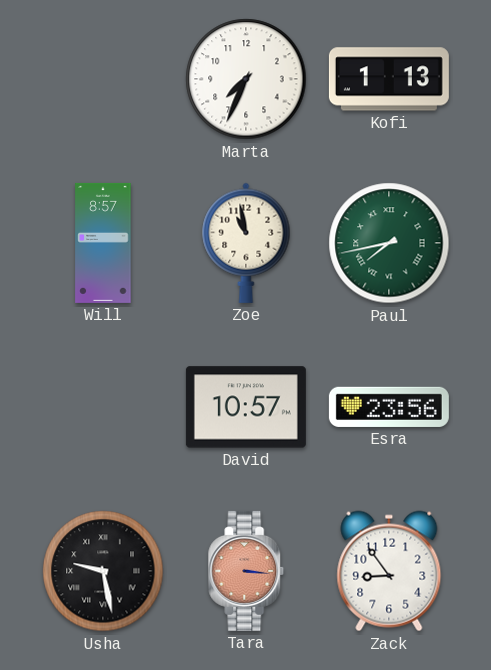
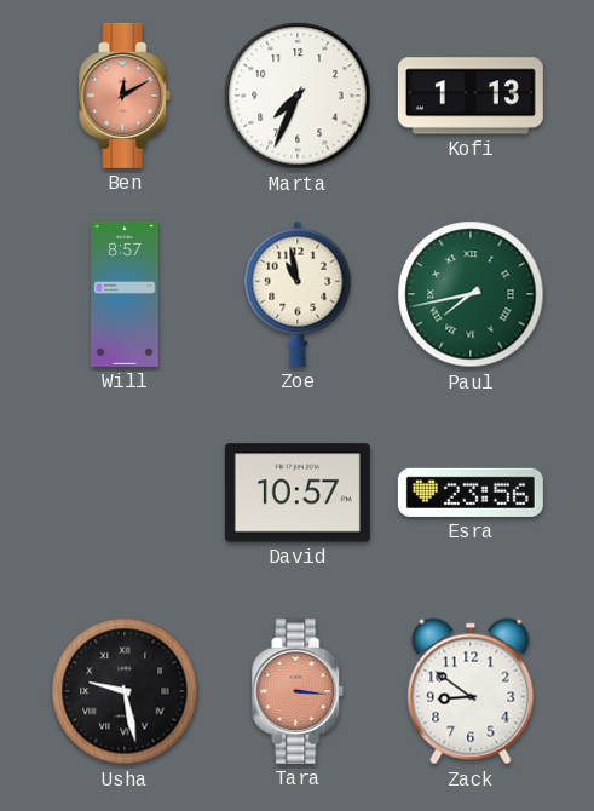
Ben: none -> 12:10 (125, 96)
Zack: 8:54 -> 8:51 (471, 691)
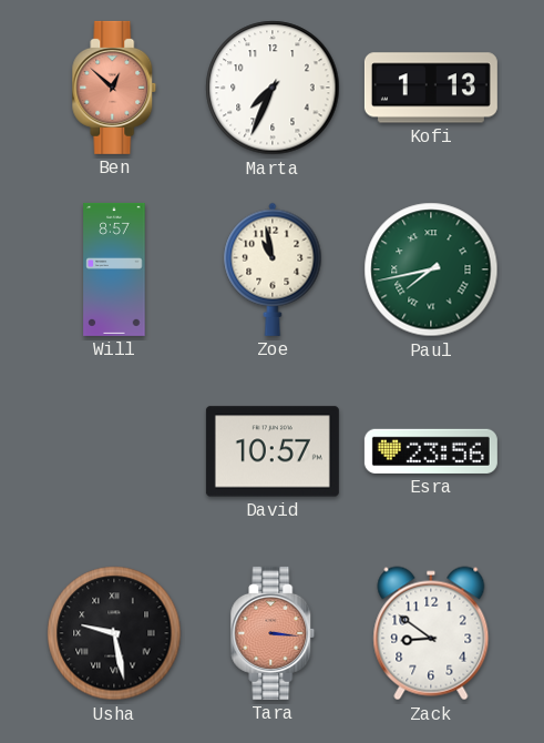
Ben: 12:10 -> 12:52 (114, 88)
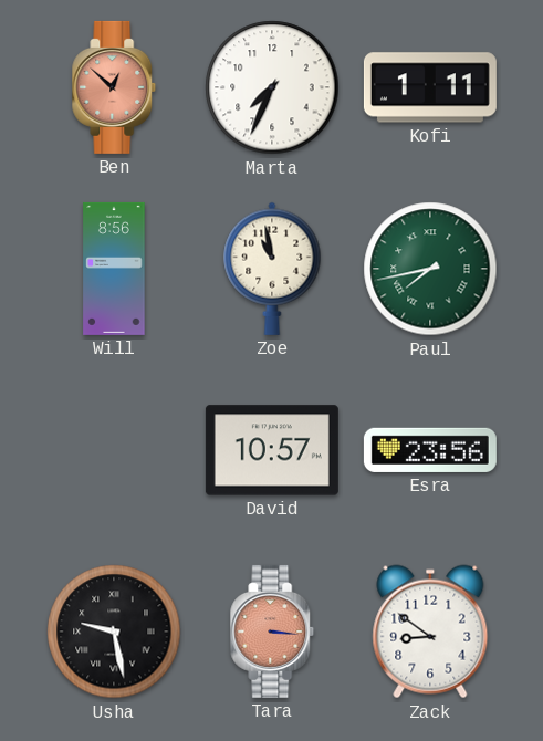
Kofi: 1:13 -> 1:11 (430, 87)
Will: 8:57 -> 8:56 (114, 269)
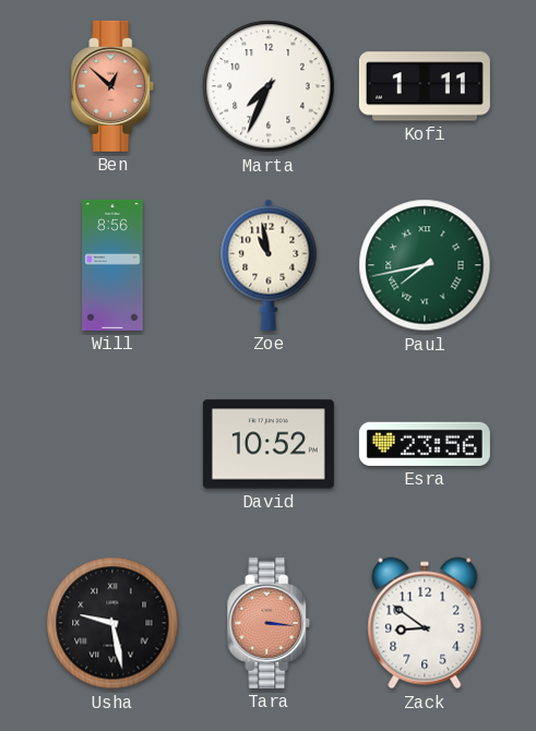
David: 10:57 -> 10:52 (269, 444)
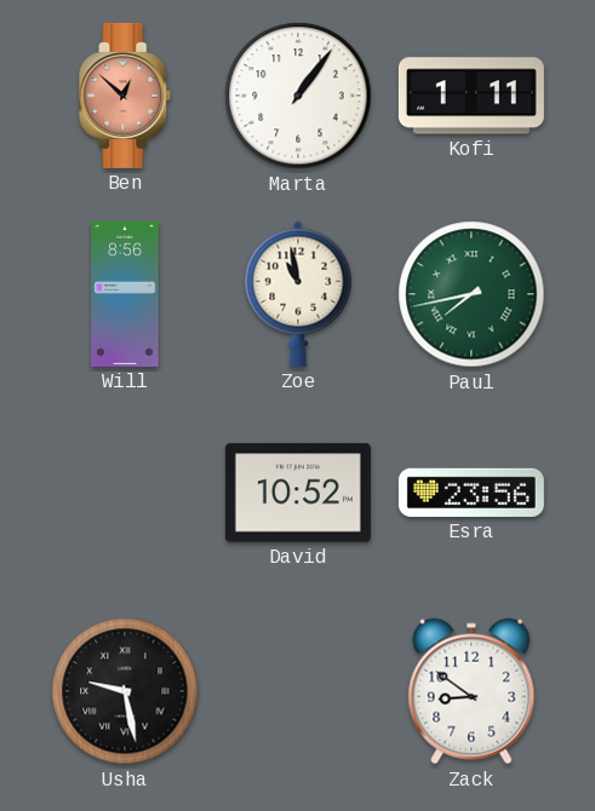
Marta: 7:34 -> 1:06 (298, 96)
Tara: 3:16 -> none (269, 623)
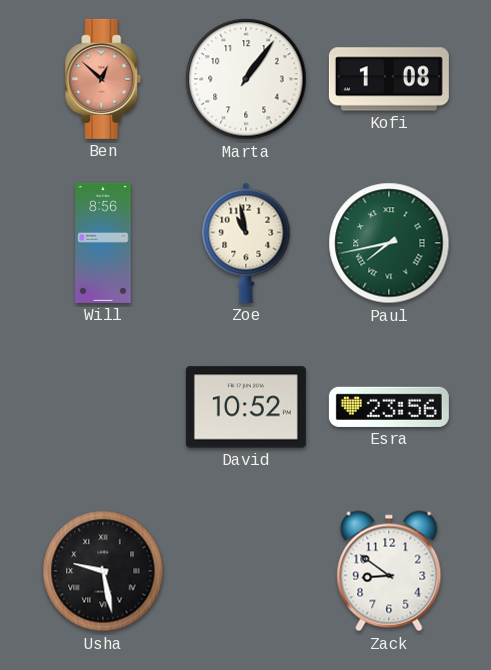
Kofi: 1:11 -> 1:08 (389, 79)
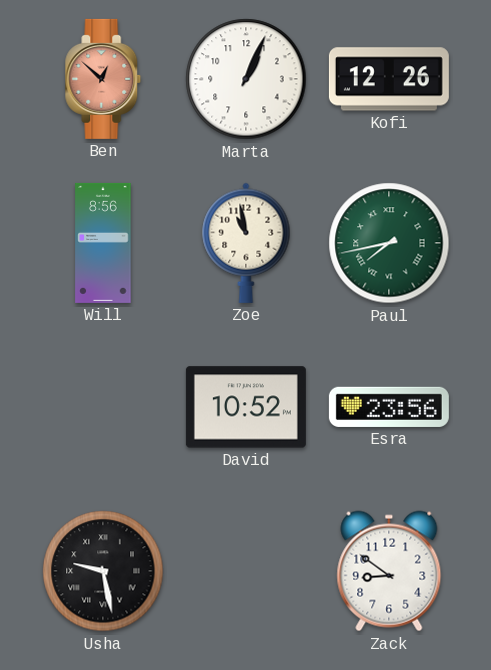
Marta: 1:06 -> 1:04 (246, 79)
Kofi: 1:08 -> 12:26 (389, 79)
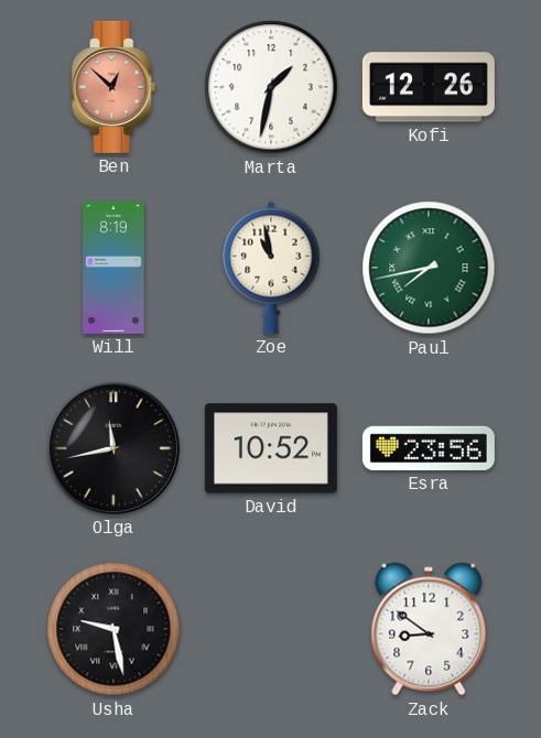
Marta: 1:04 -> 1:32 (271, 87)
Will: 8:56 -> 8:19 (113, 268)
Olga: none -> 11:43 (113, 448)
